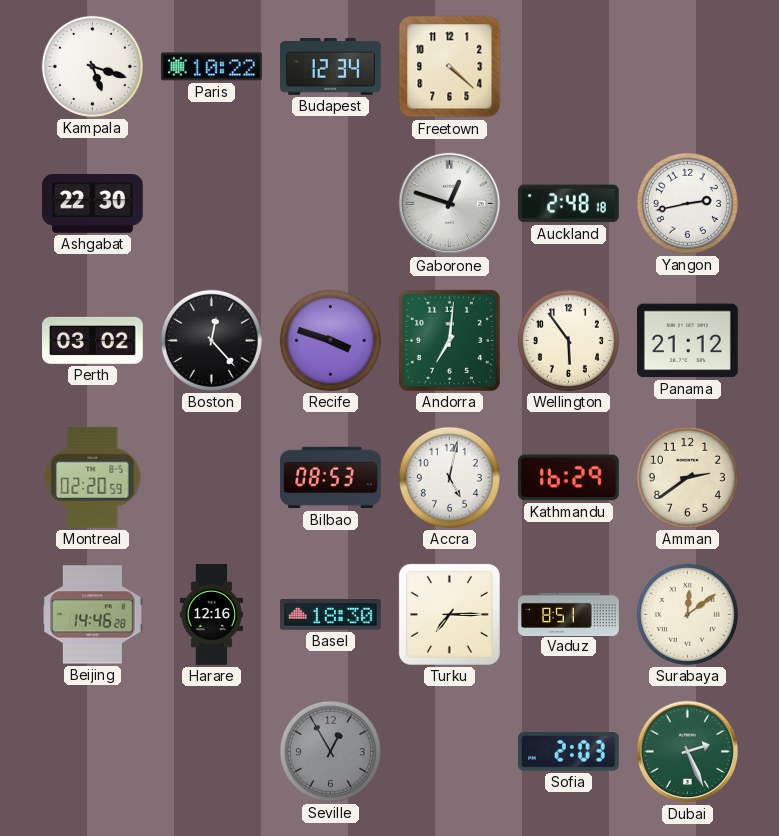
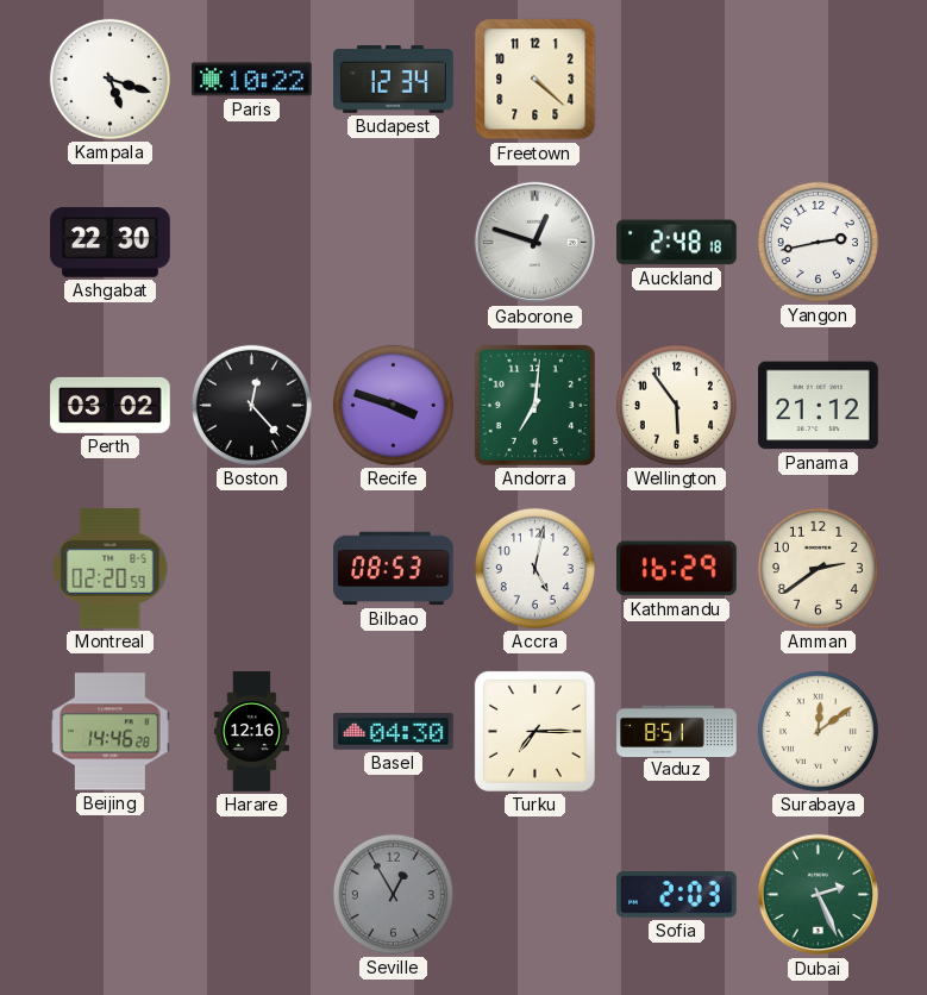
Basel: 18:30 -> 04:30 (394, 732)
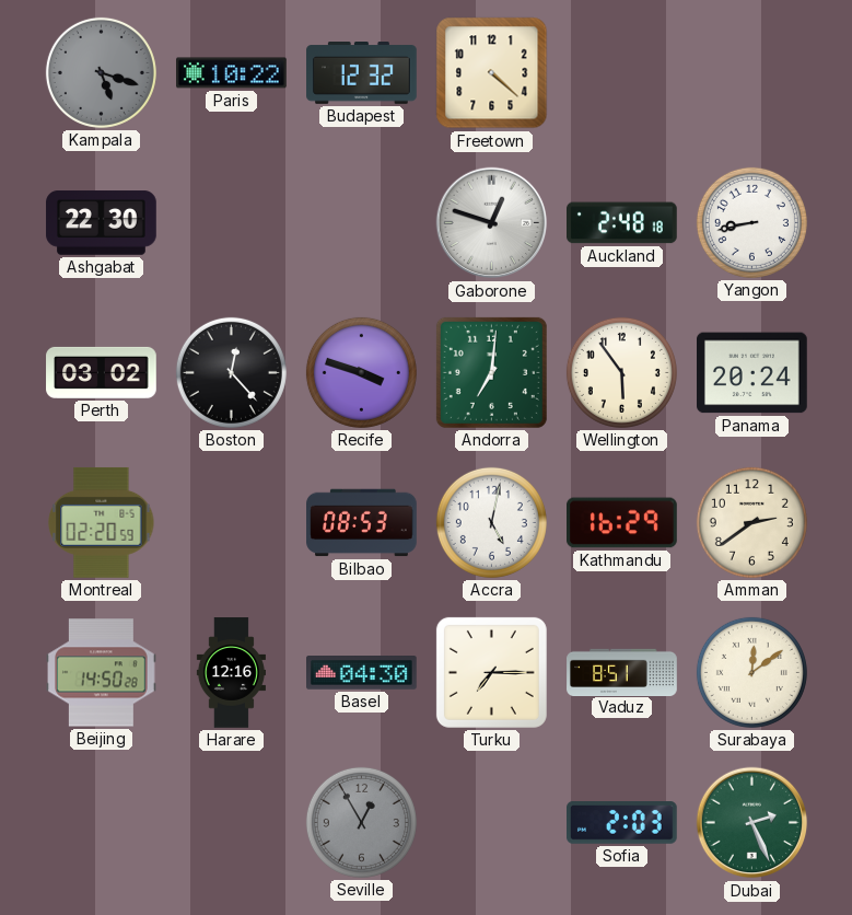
Kampala dial: white -> grey (101, 72)
Budapest: 12:34 -> 12:32 (362, 73)
Yangon: 2:43 -> 8:43 (751, 222)
Panama: 21:12 -> 20:24 (752, 373)
Beijing: 14:46 -> 14:50 (102, 673)
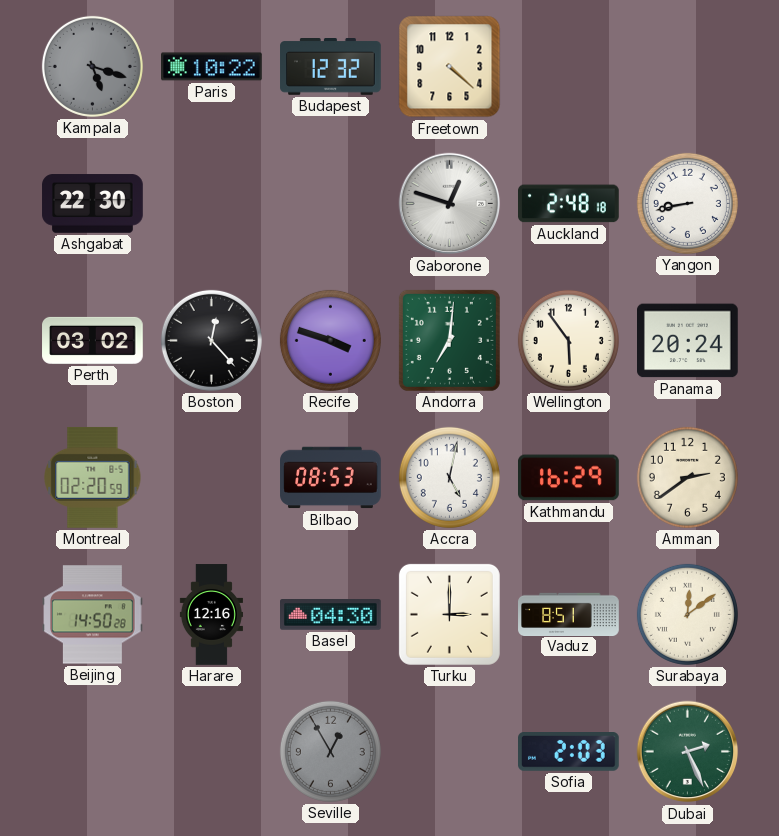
Turku: 7:15 -> 3:00 (449, 614)
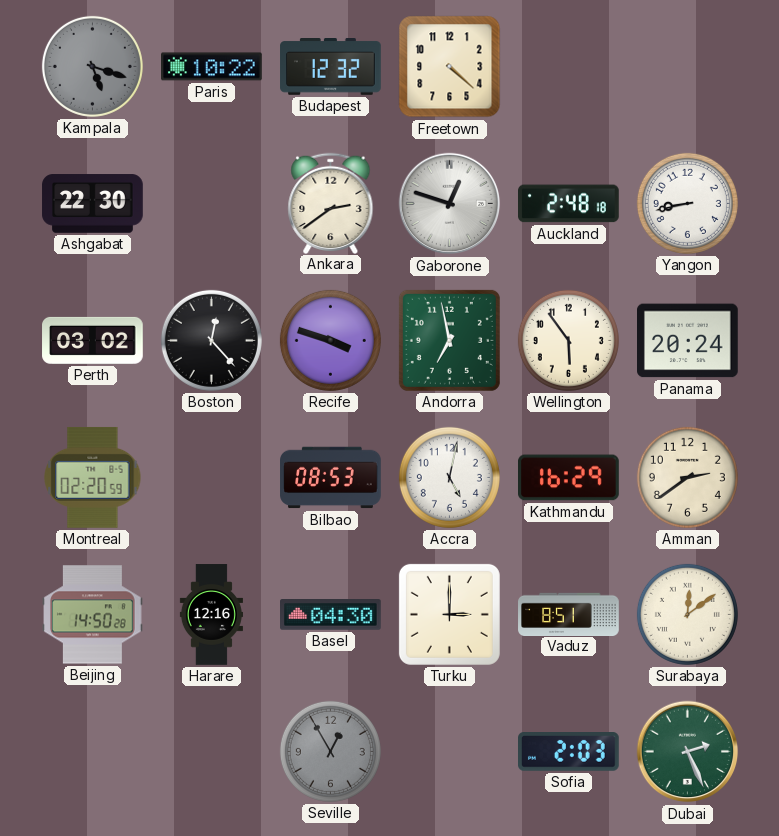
Ankara: none -> 2:39 (331, 203)
Andorra: 7:01 -> 6:58 (449, 340)
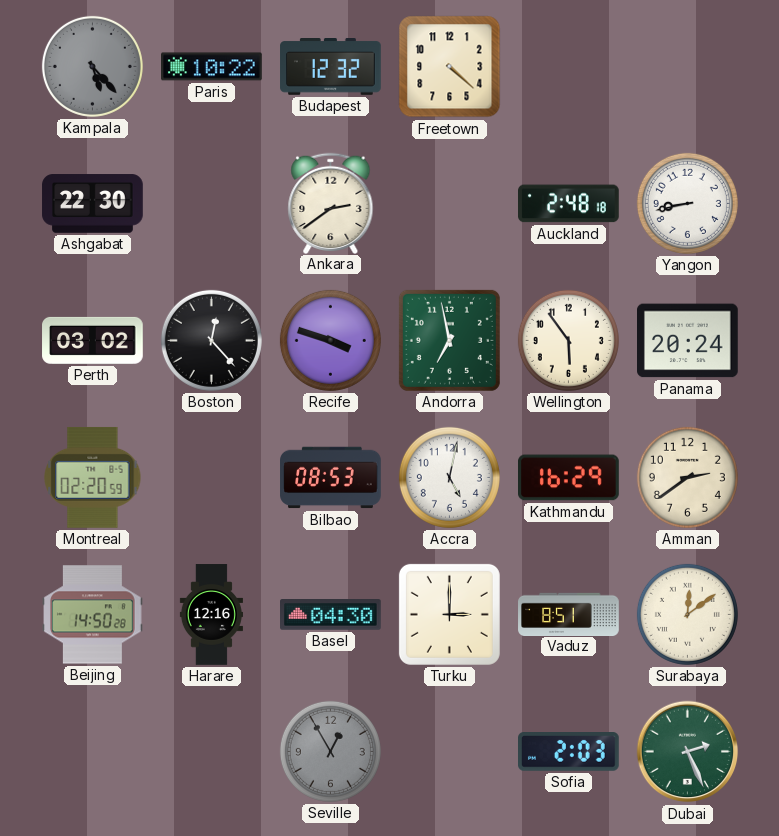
Kampala: 5:18 -> 5:23 (92, 66)
Gaborone: 12:48 -> none (450, 204)
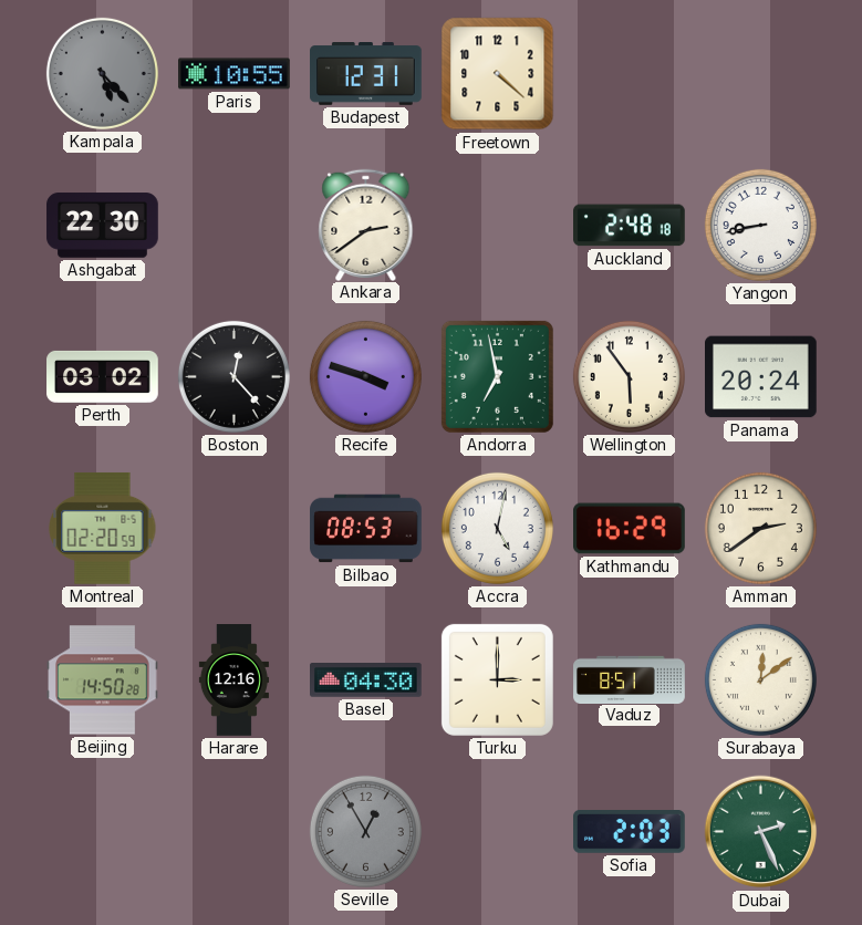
Paris: 10:22 -> 10:55 (235, 74)
Budapest: 12:32 -> 12:31 (366, 74)
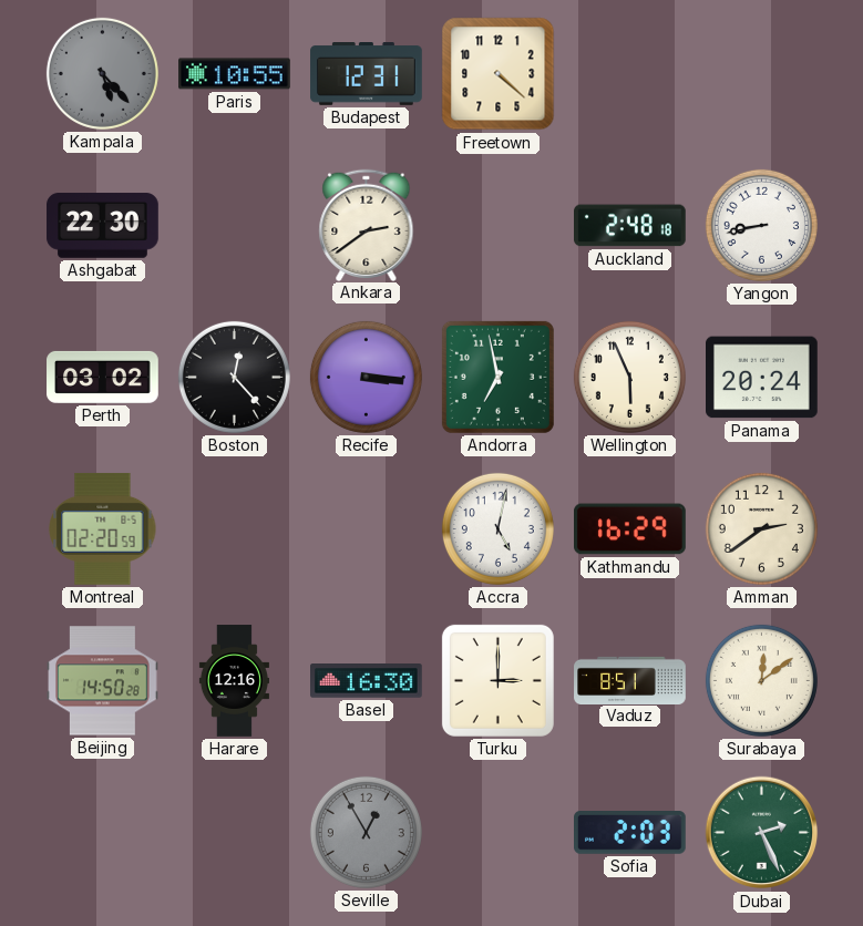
Recife: 3:48 -> 3:16 (366, 377)
Wellington: 5:54 -> 5:56 (629, 377)
Bilbao: 08:53 -> none (366, 529)
Basel: 04:30 -> 16:30 (367, 681)
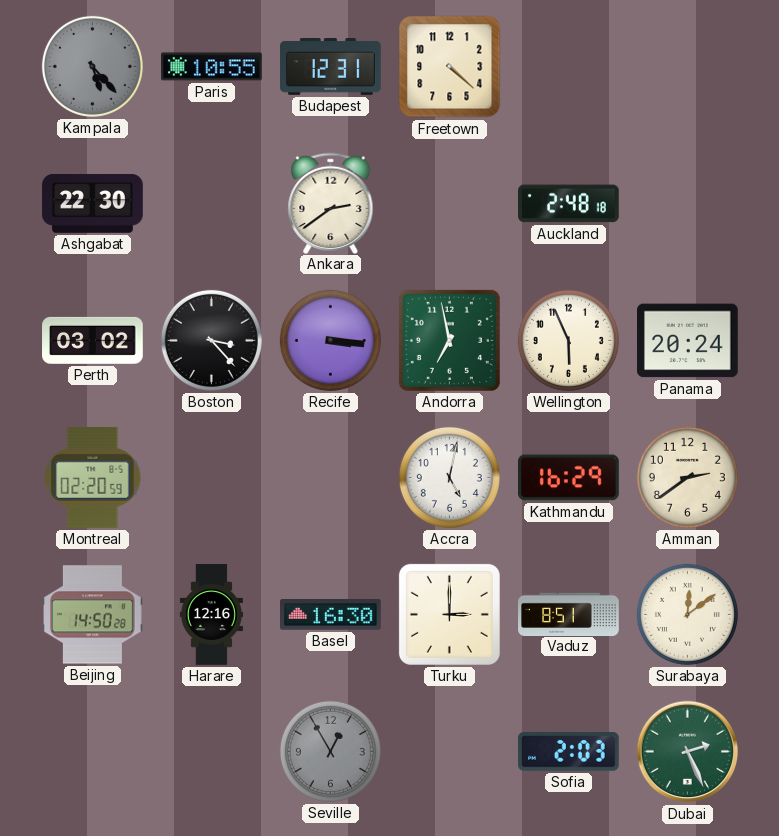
Yangon: 8:43 -> none (761, 225)
Boston: 12:23 -> 3:23 (211, 340)
